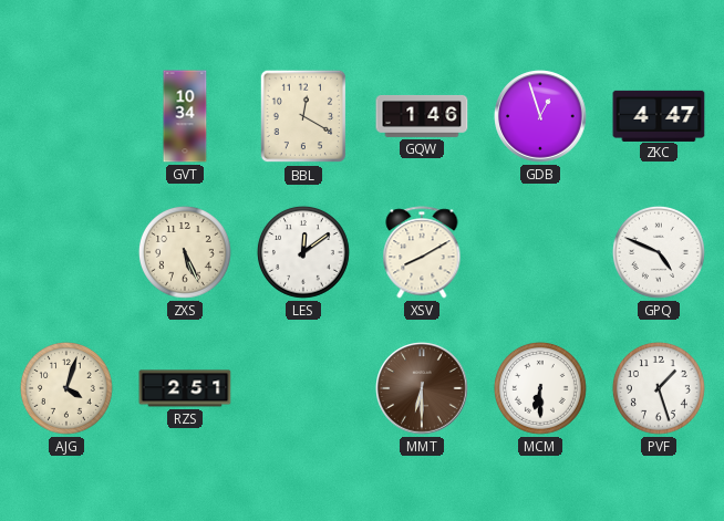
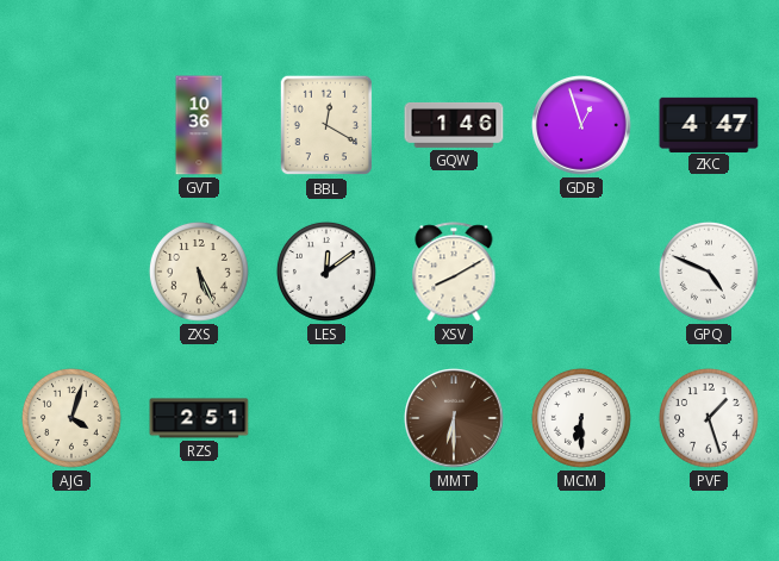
GVT: 10:34 -> 10:36 (199, 125)
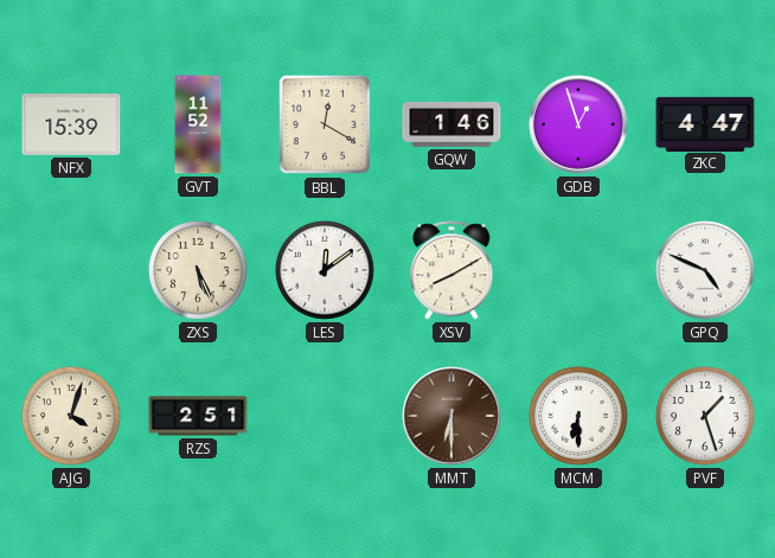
NFX: none -> 15:39 (71, 126)
GVT: 10:36 -> 11:52 (198, 124)
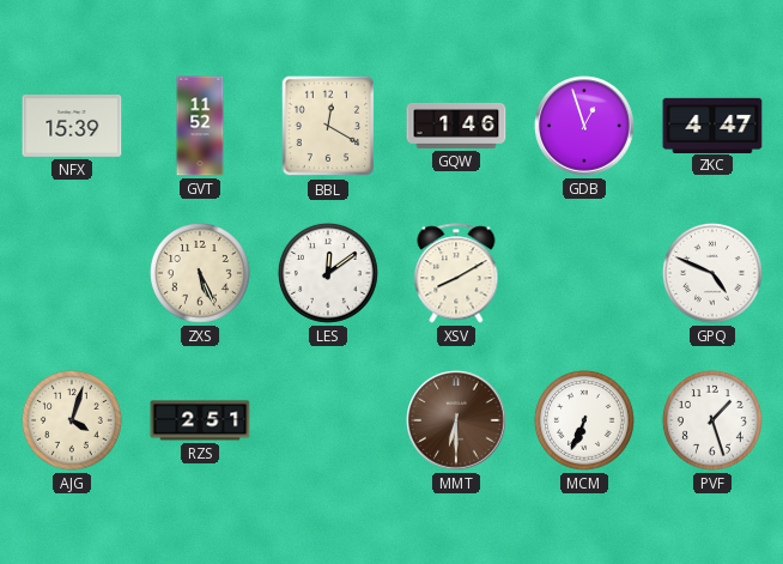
MCM: 6:30 -> 6:34 (584, 420)
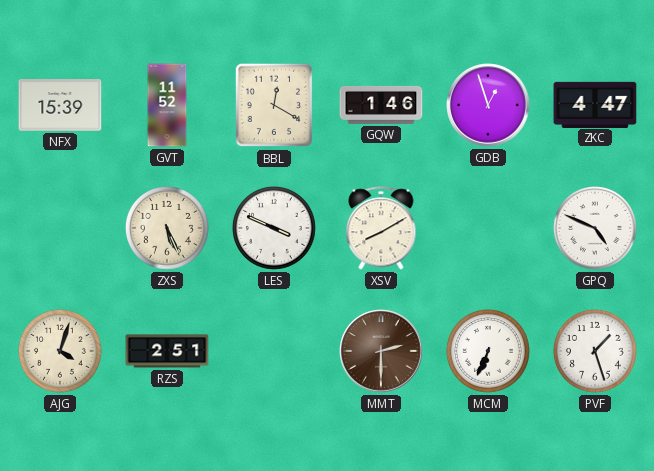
LES: 12:09 -> 3:49 (274, 228)
MMT: 6:30 -> 2:30 (381, 351)
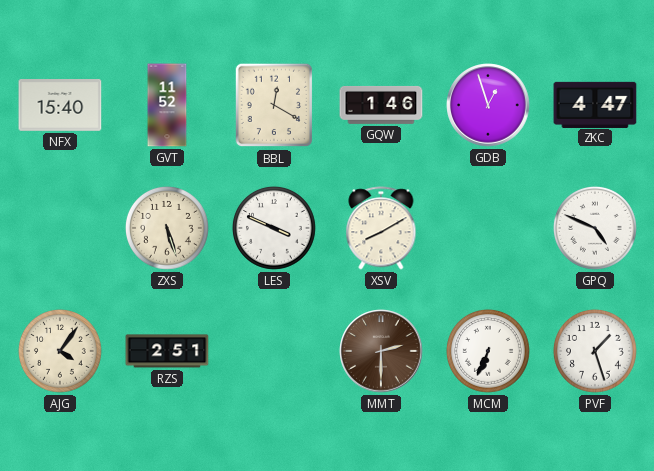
NFX: 15:39 -> 15:40 (60, 106)
ZXS: 5:26 -> 5:27 (167, 228)
AJG: 4:03 -> 4:06 (60, 351)
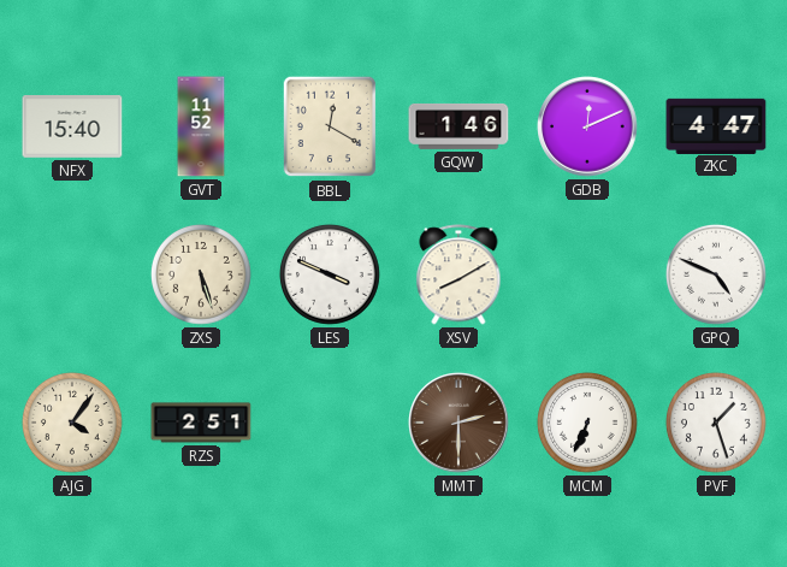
GDB: 12:57 -> 12:11 (587, 126)
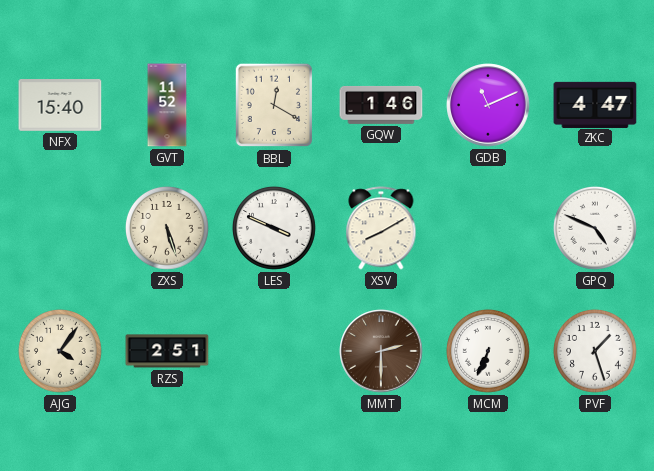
GDB: 12:11 -> 11:11 (488, 105)
